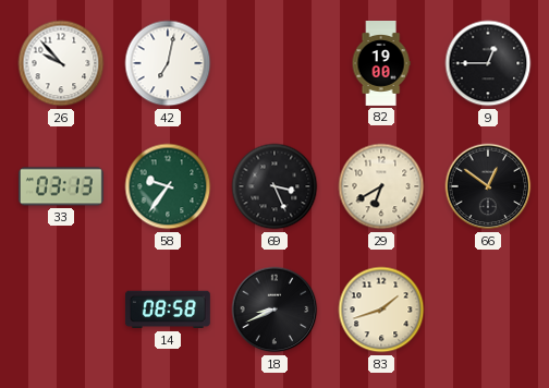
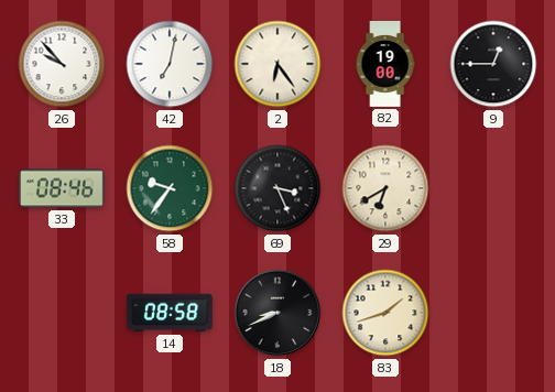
2: none -> 6:24 (277, 64)
33: 03:13 -> 08:46 (62, 188)
66: 12:51 -> none (488, 186)
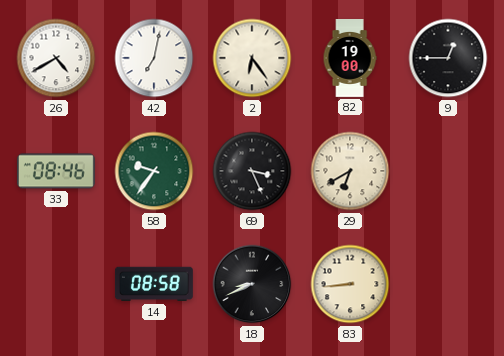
26: 9:53 -> 4:40 (56, 58)
83: 1:42 -> 8:44 (350, 284)
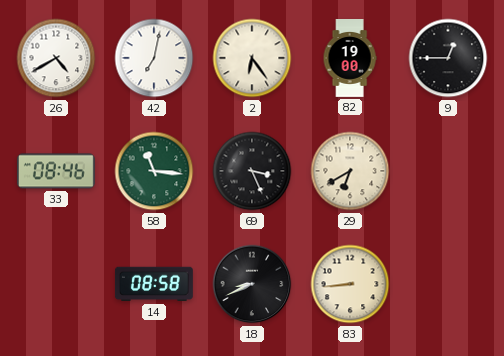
58: 9:36 -> 11:16 (154, 171)
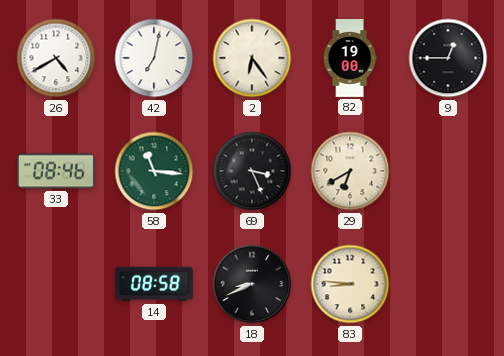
83: 8:44 -> 8:46 (350, 284)
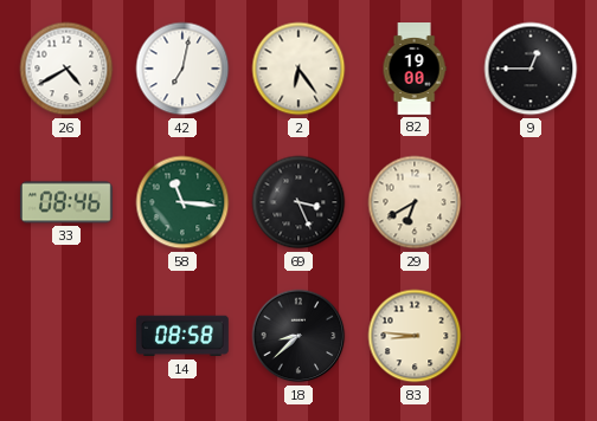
18: 8:41 -> 8:38 (298, 336)
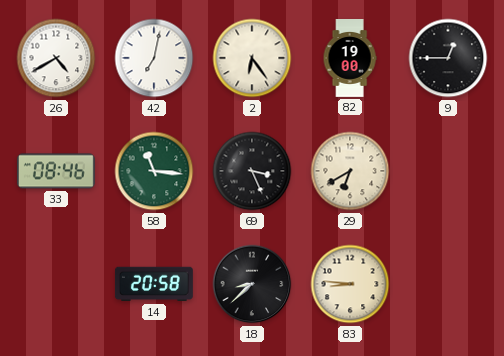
14: 08:58 -> 20:58 (154, 284)
